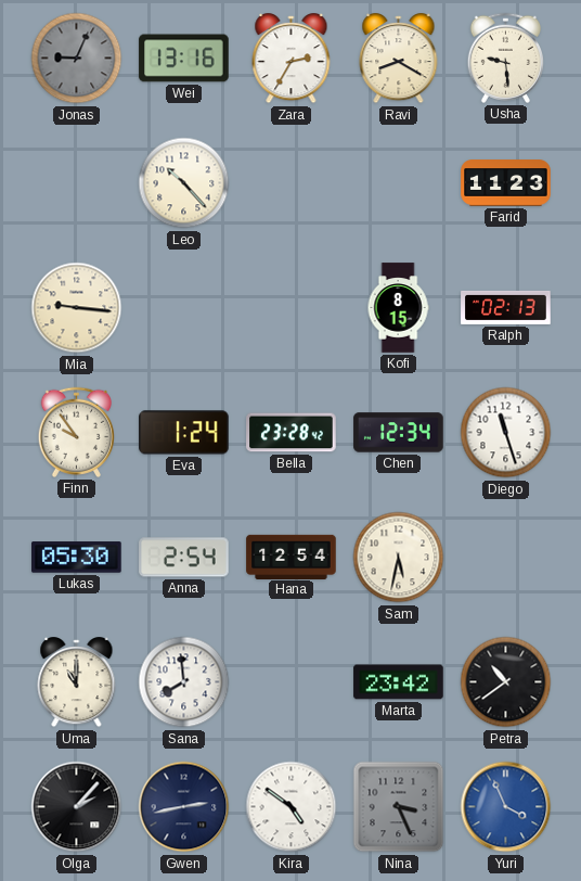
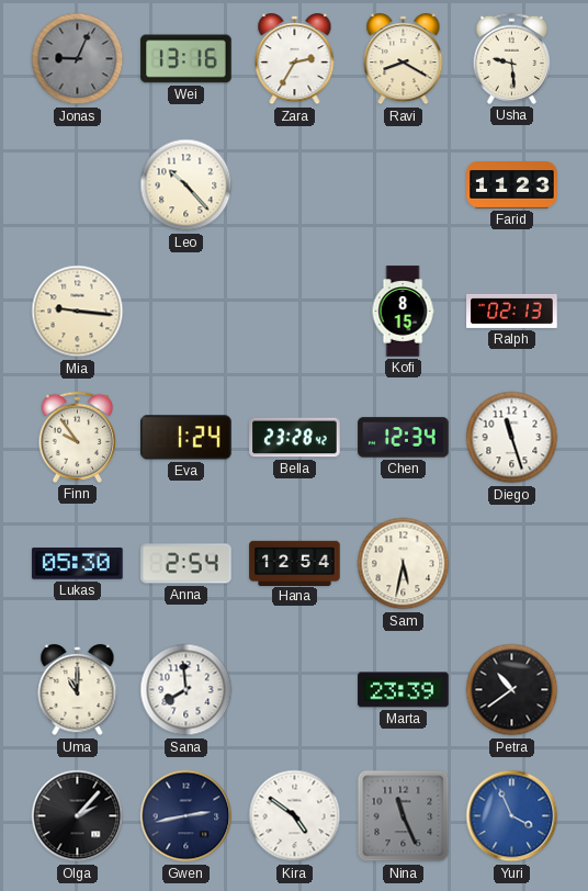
Marta: 23:42 -> 23:39 (404, 690)
Nina: 3:26 -> 11:26 (404, 816)
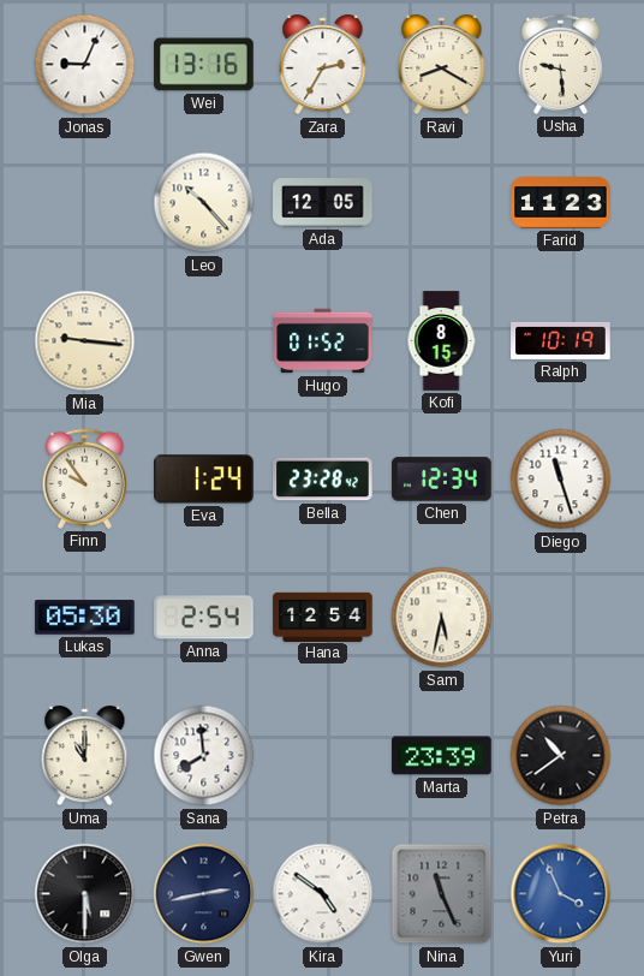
Jonas dial: grey -> white (85, 65)
Ada: none -> 12:05 (323, 203)
Hugo: none -> 01:52 (323, 341)
Ralph: 02:13 -> 10:19 (561, 340)
Olga: 2:07 -> 5:30 (85, 894)
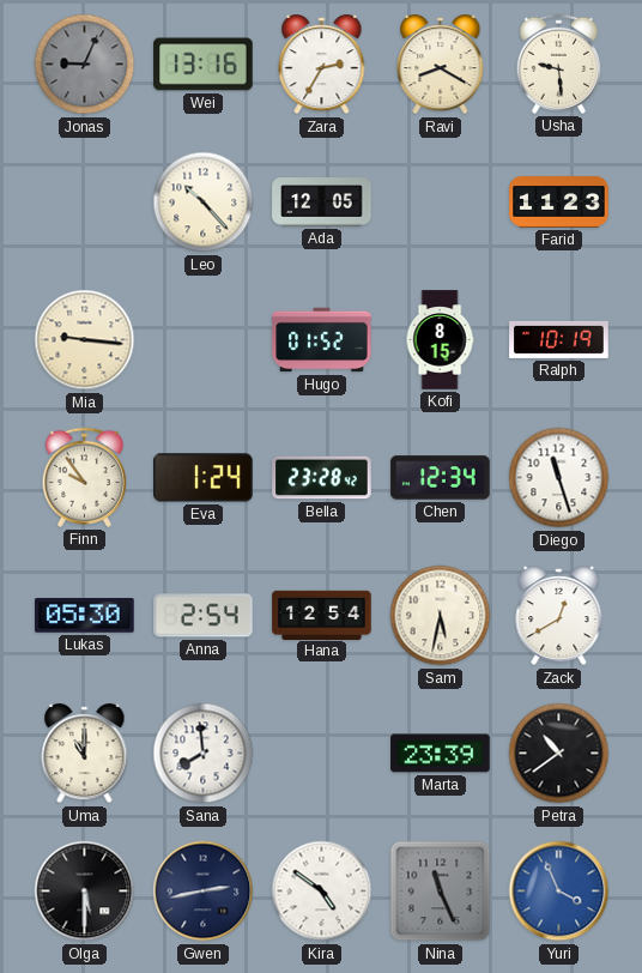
Jonas dial: white -> grey (85, 65)
Zack: none -> 12:40 (559, 616)
